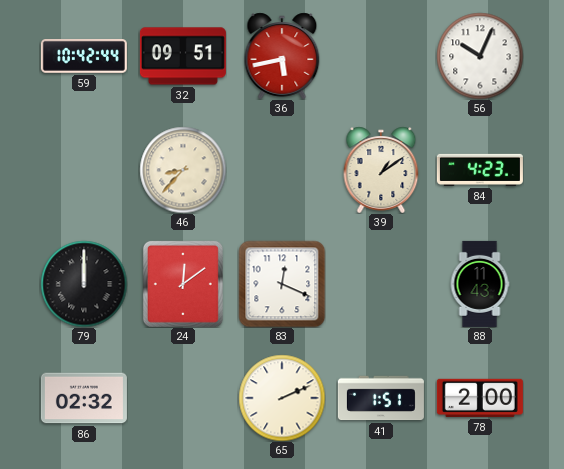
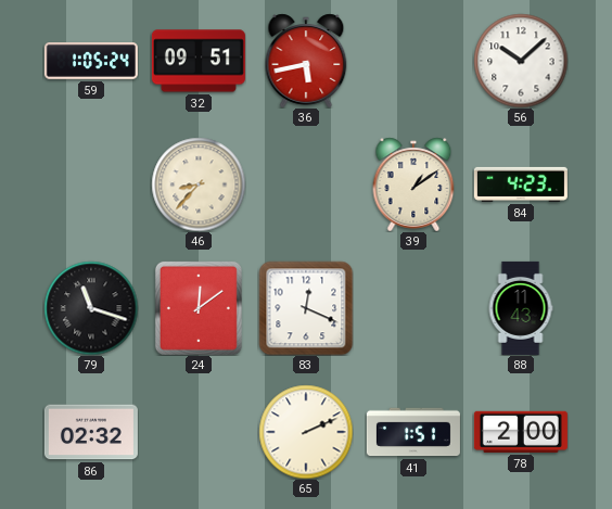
59: 10:42 -> 1:05 (91, 62)
56: 10:04 -> 10:08 (521, 61)
79: 12:00 -> 11:18 (91, 308)
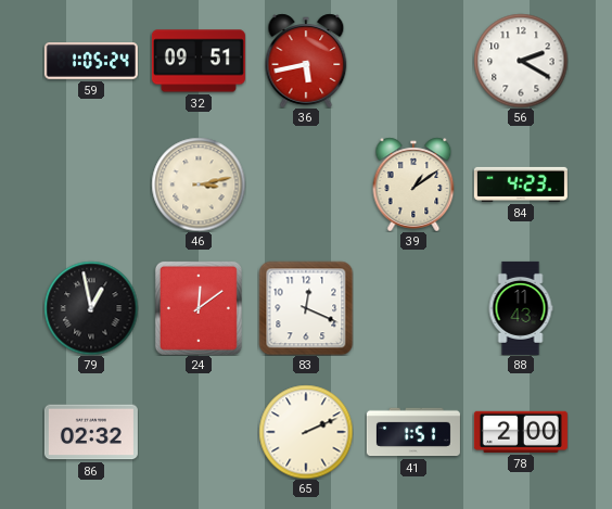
56: 10:08 -> 2:20 (521, 61)
46: 8:37 -> 3:13 (199, 184)
79: 11:18 -> 12:58 (91, 308)
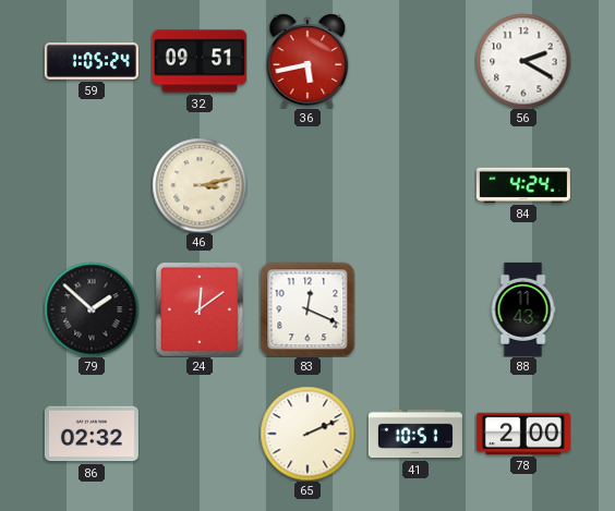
39: 1:09 -> none (413, 184)
84: 4:23 -> 4:24 (523, 185)
79: 12:58 -> 1:52 (92, 309)
41: 1:51 -> 10:51 (415, 434)
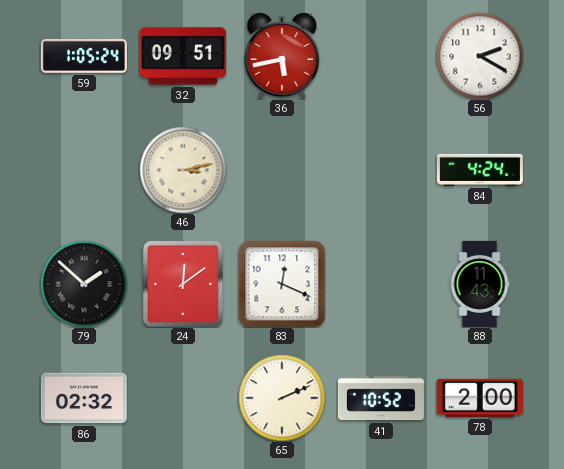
41: 10:51 -> 10:52 (381, 398)
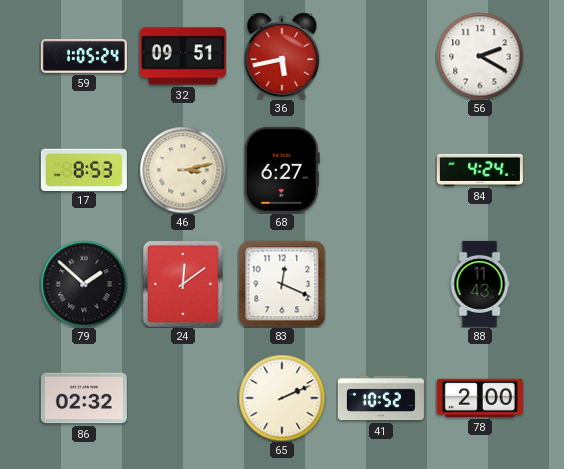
17: none -> 8:53 (84, 169)
68: none -> 6:27 (282, 170)
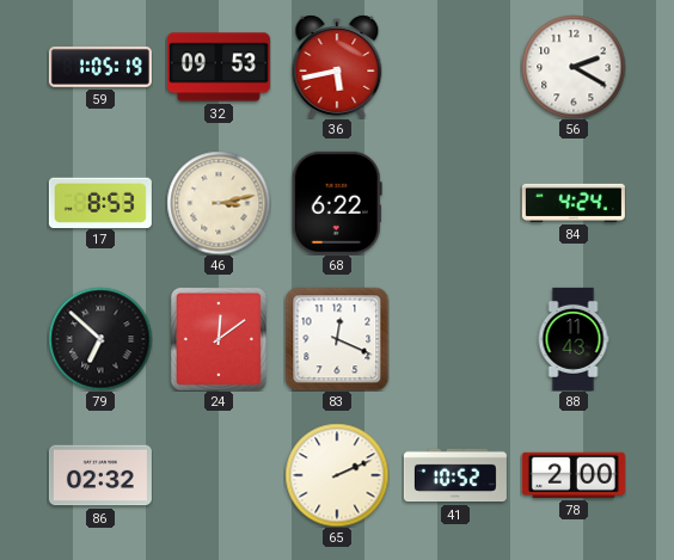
59: 1:05:24 -> 1:05:19 (100, 68)
32: 09:51 -> 09:53 (219, 67)
68: 6:27 -> 6:22 (337, 203)
79: 1:52 -> 6:52 (100, 339)
